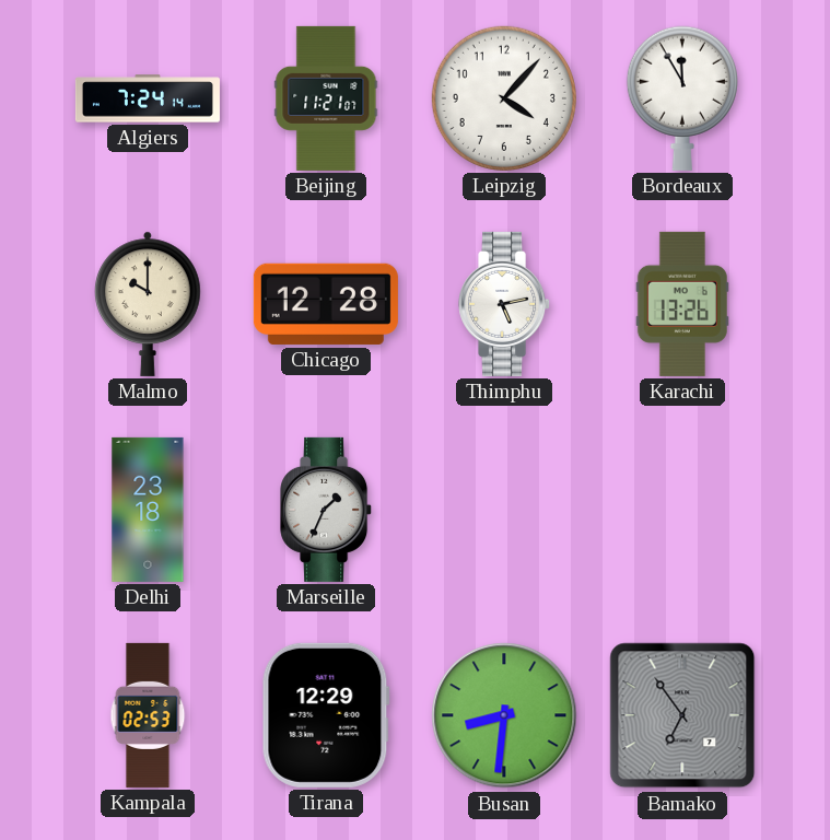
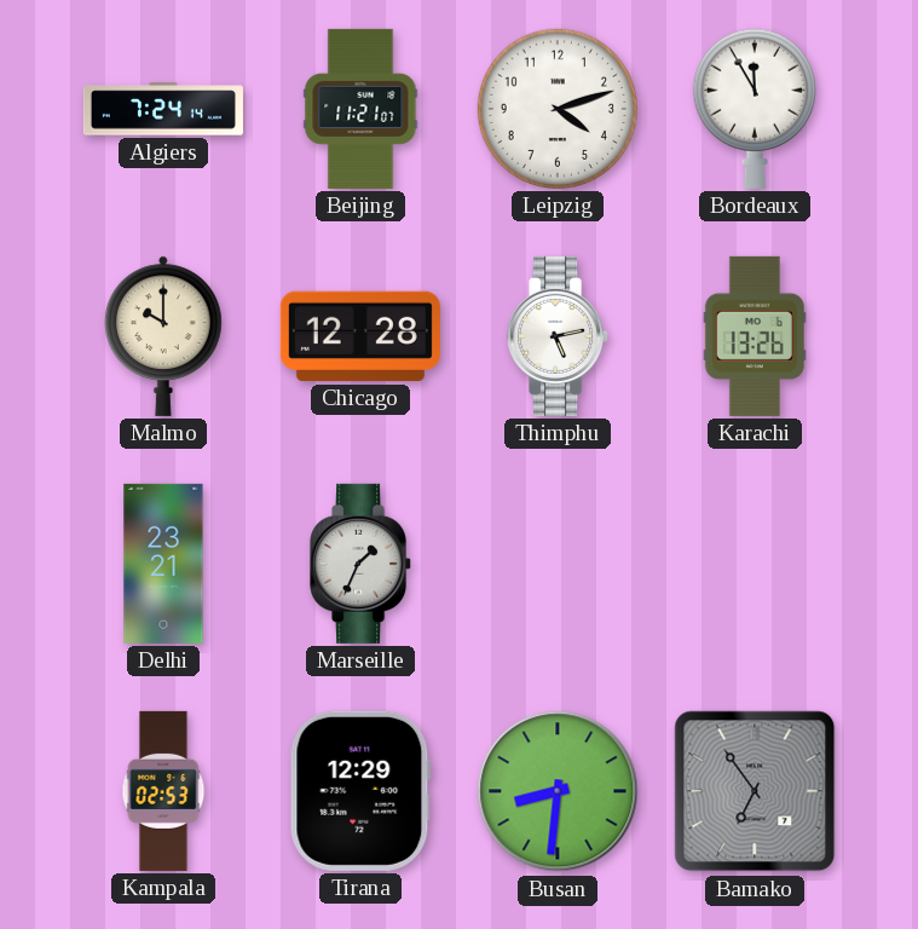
Leipzig: 4:07 -> 4:12 (558, 109)
Delhi: 23:18 -> 23:21 (163, 564)
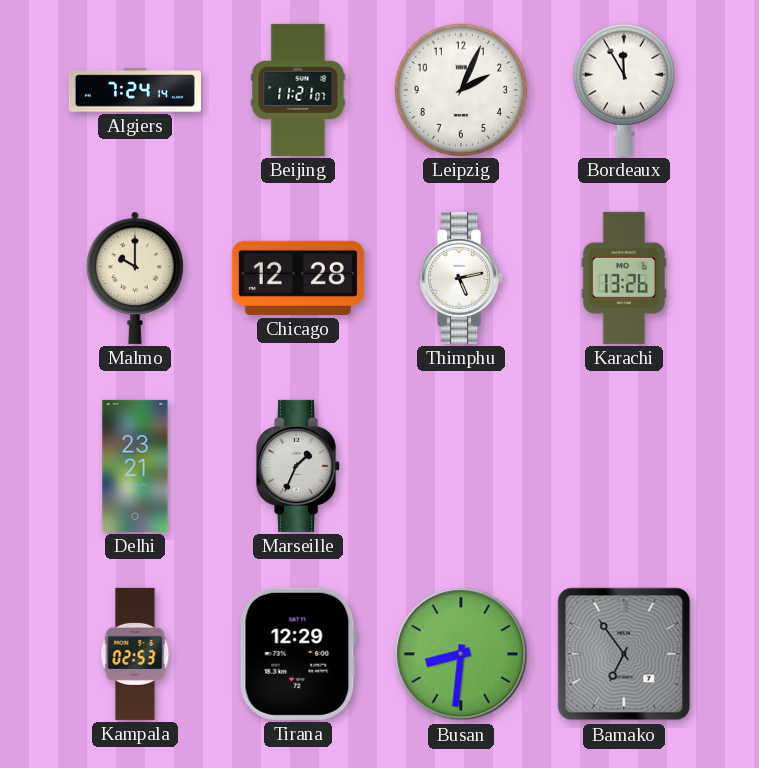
Leipzig: 4:12 -> 2:04 (461, 90)
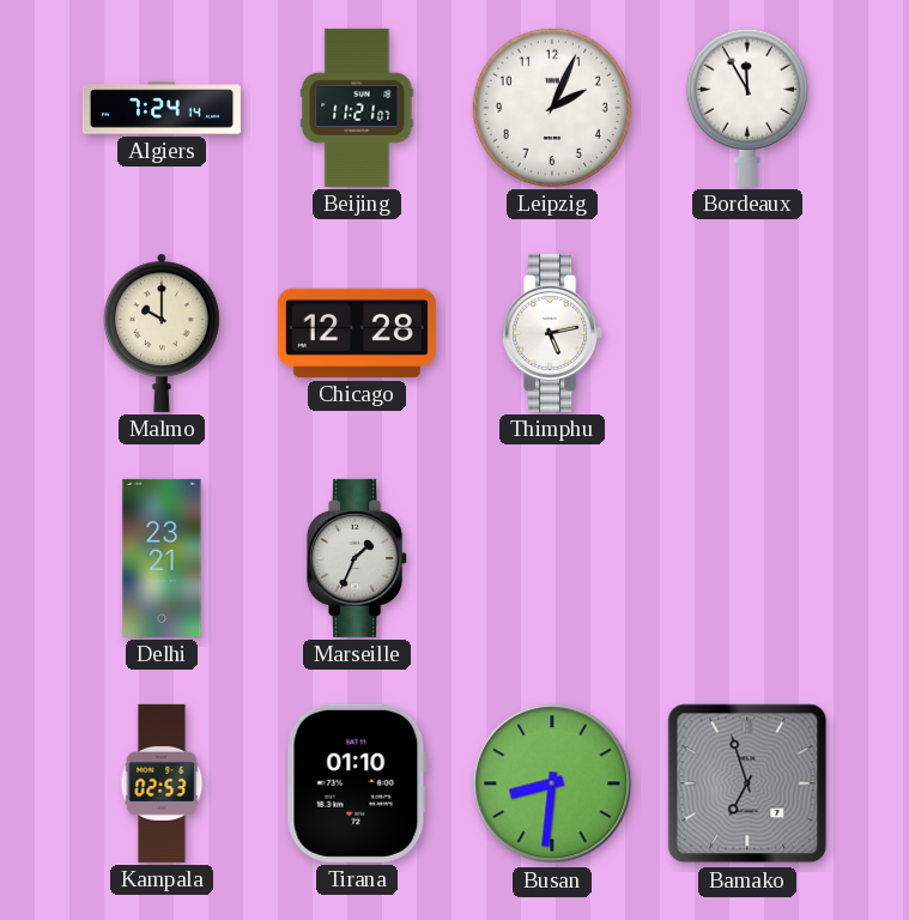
Karachi: 13:26 -> none (624, 278)
Tirana: 12:29 -> 01:10 (357, 783)
Bamako: 6:54 -> 6:57 (747, 783)
